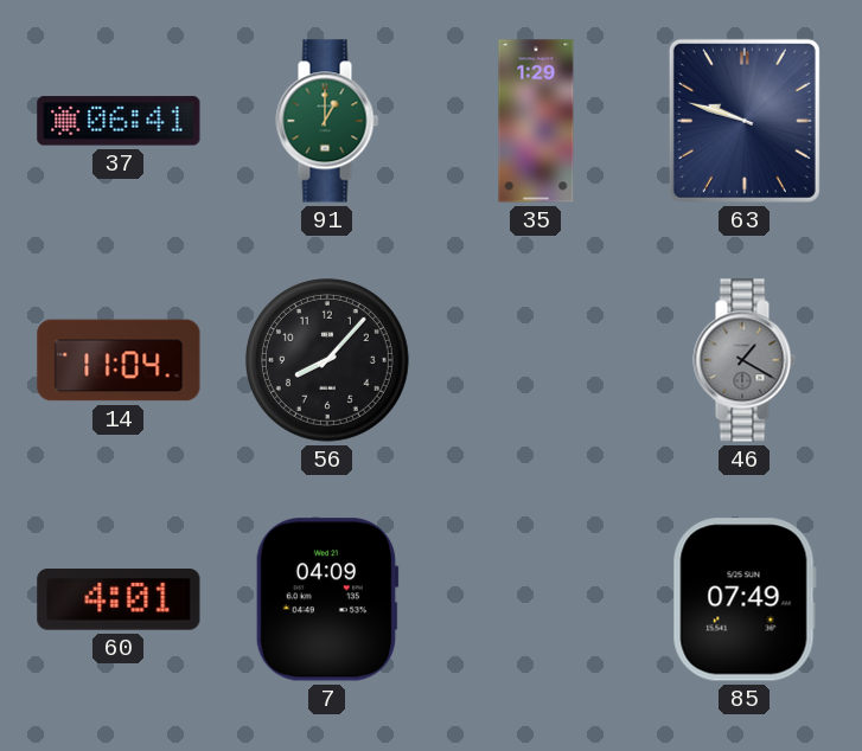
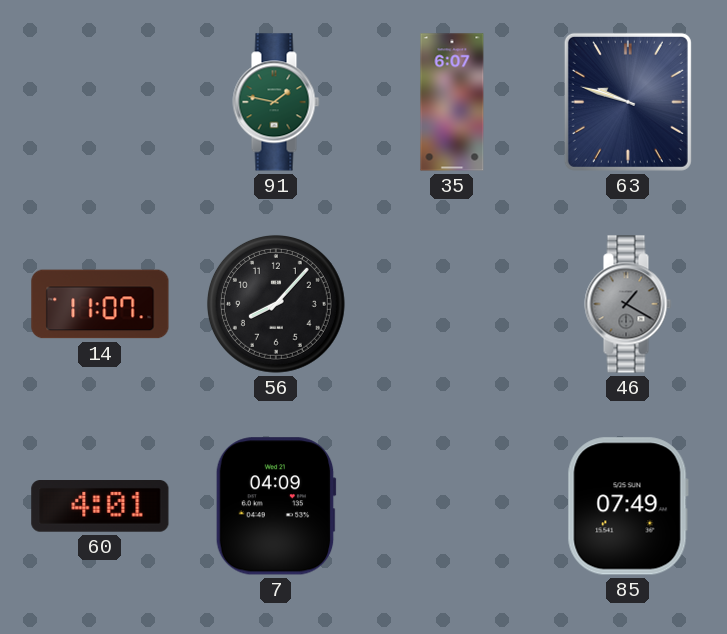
37: 06:41 -> none (119, 121)
91: 1:00 -> 1:47 (276, 102)
35: 1:29 -> 6:07 (452, 102)
14: 11:04 -> 11:07 (100, 304)
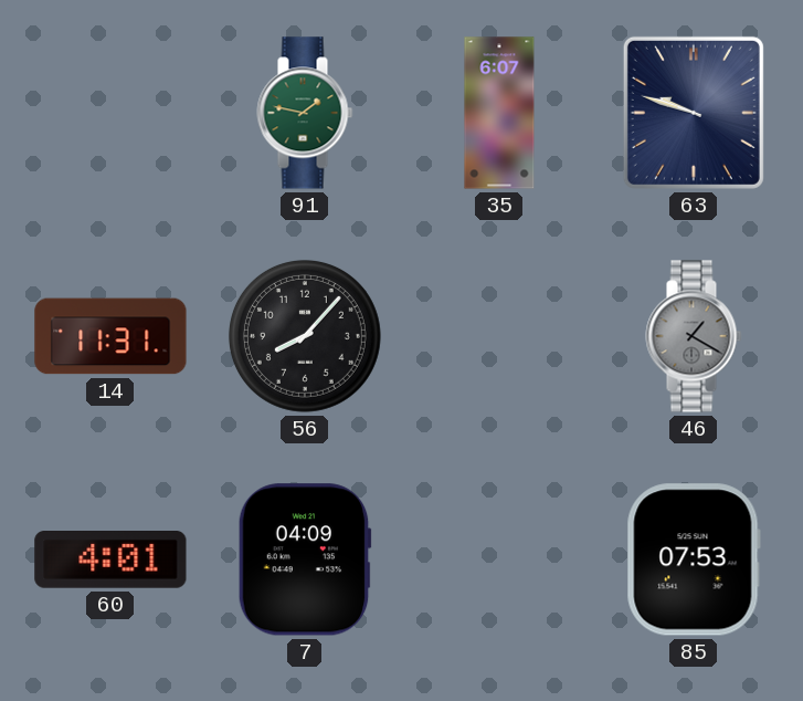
14: 11:07 -> 11:31 (110, 336)
85: 07:49 -> 07:53 (694, 559)
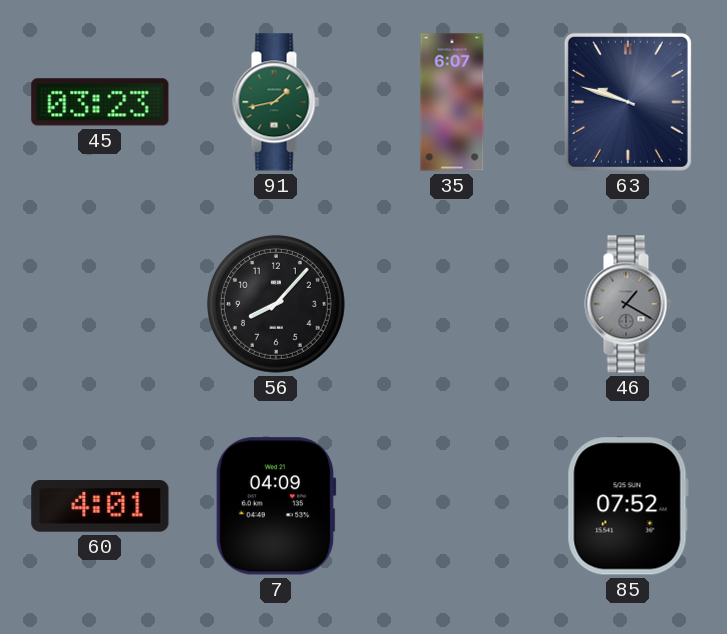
45: none -> 03:23 (100, 102)
91: 1:47 -> 1:43 (276, 102)
14: 11:31 -> none (110, 336)
85: 07:53 -> 07:52 (628, 506)
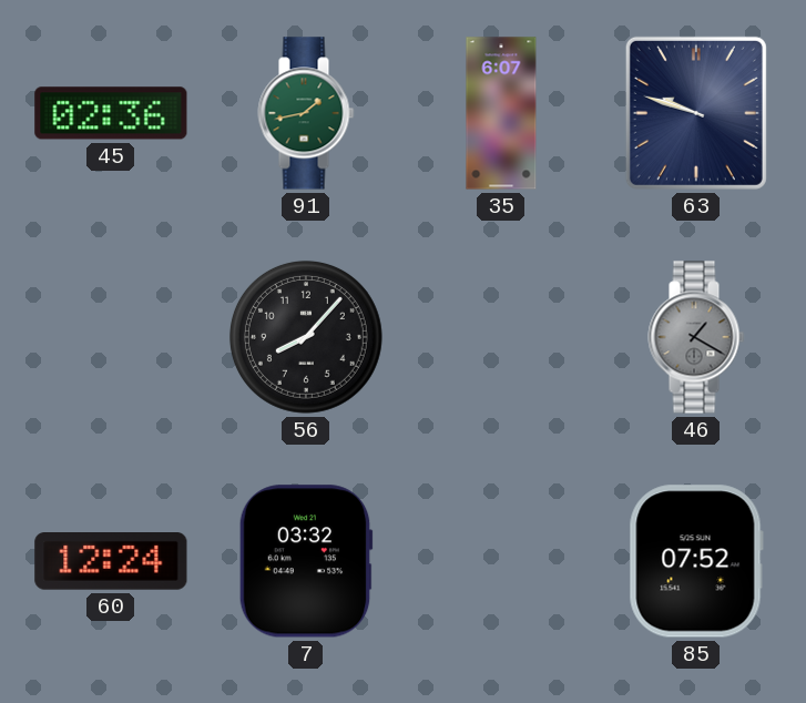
45: 03:23 -> 02:36 (111, 113)
60: 4:01 -> 12:24 (111, 562)
7: 04:09 -> 03:32 (306, 561)
